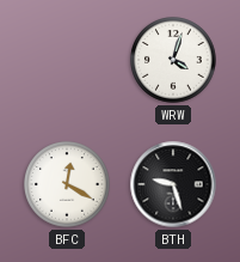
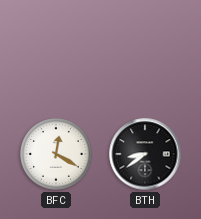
WRW: 4:03 -> none (174, 61)
BTH: 9:27 -> 8:39 (145, 154)
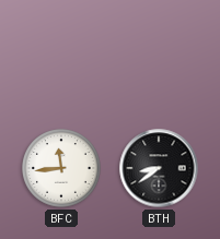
BFC: 12:20 -> 11:44 (62, 169)
